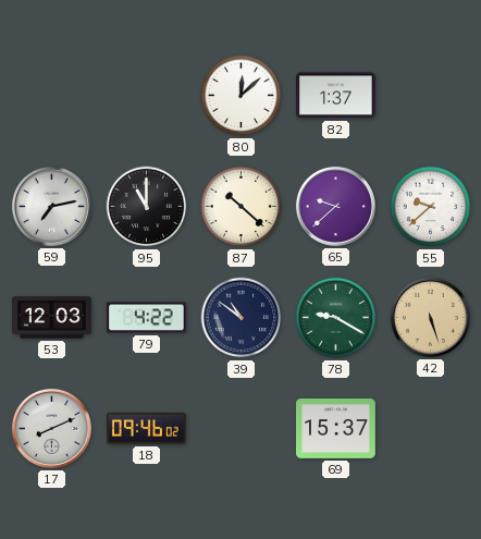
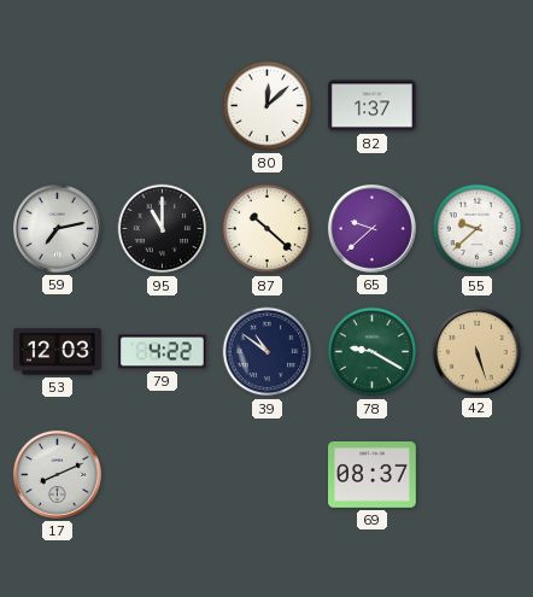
18: 09:46 -> none (146, 428)
69: 15:37 -> 08:37 (373, 475)
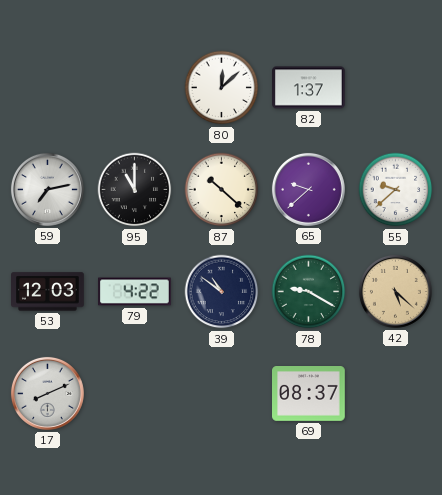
42: 5:27 -> 5:22 (395, 291)
